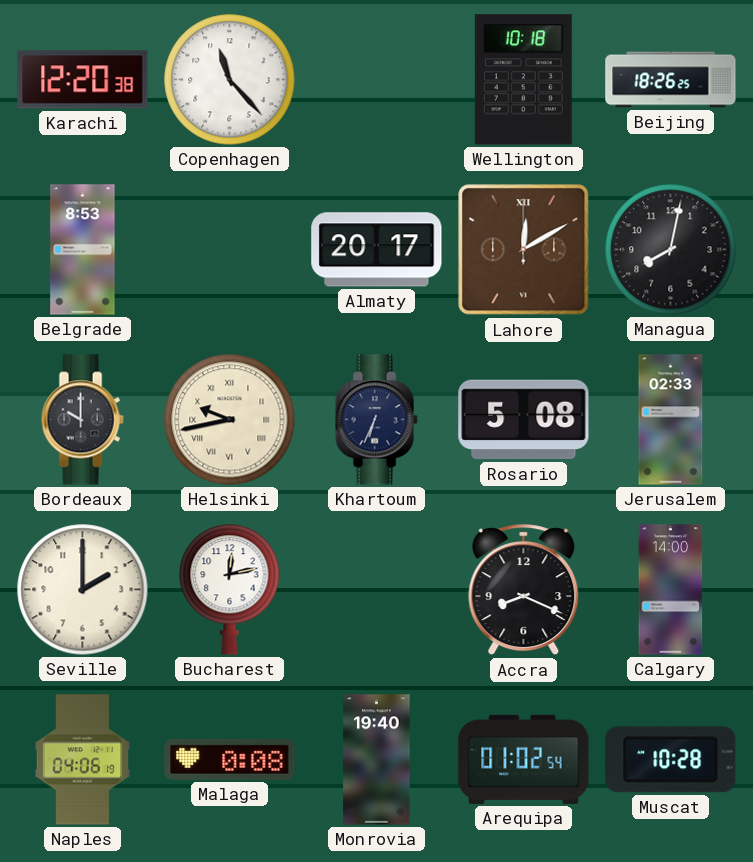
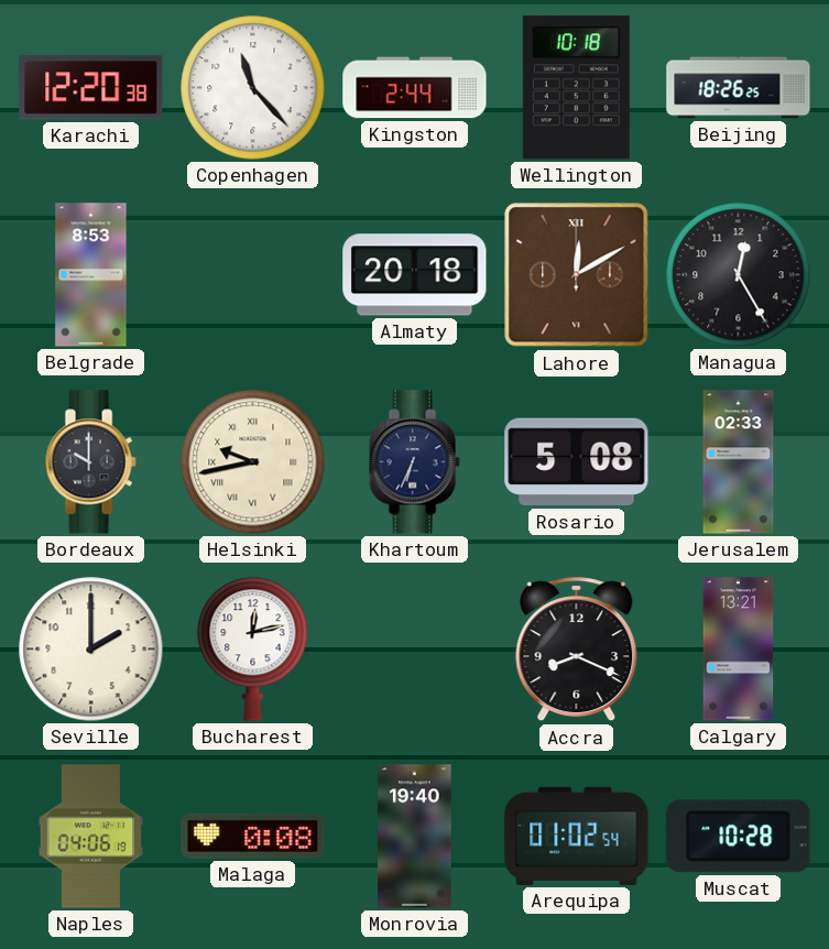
Kingston: none -> 2:44 (415, 88)
Almaty: 20:17 -> 20:18 (415, 275)
Managua: 8:02 -> 12:25 (739, 275)
Calgary: 14:00 -> 13:21 (739, 650)
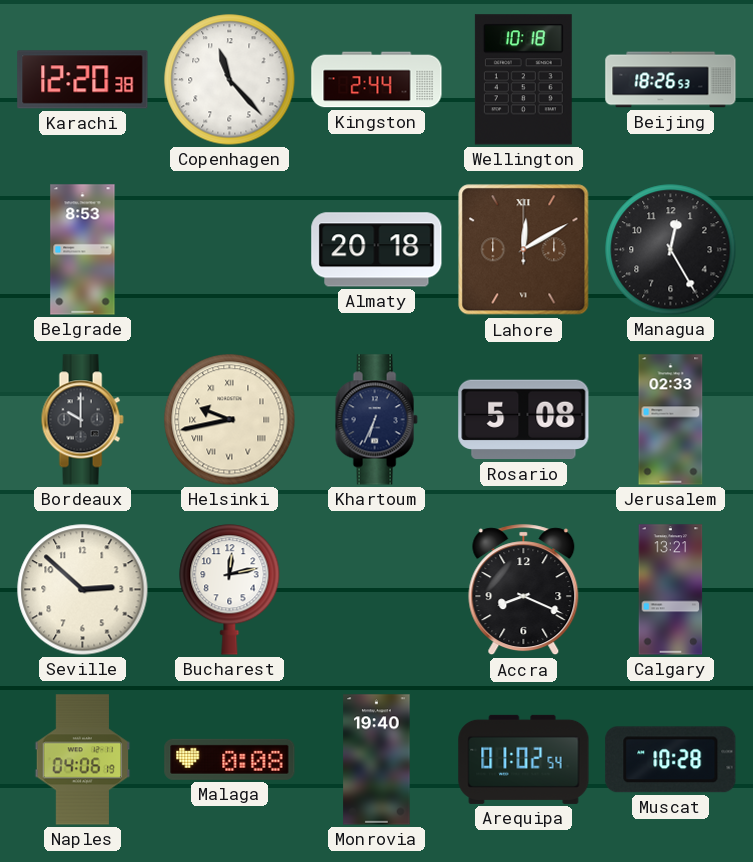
Beijing: 18:26:25 -> 18:26:53 (671, 80)
Seville: 2:00 -> 2:52 (83, 590)
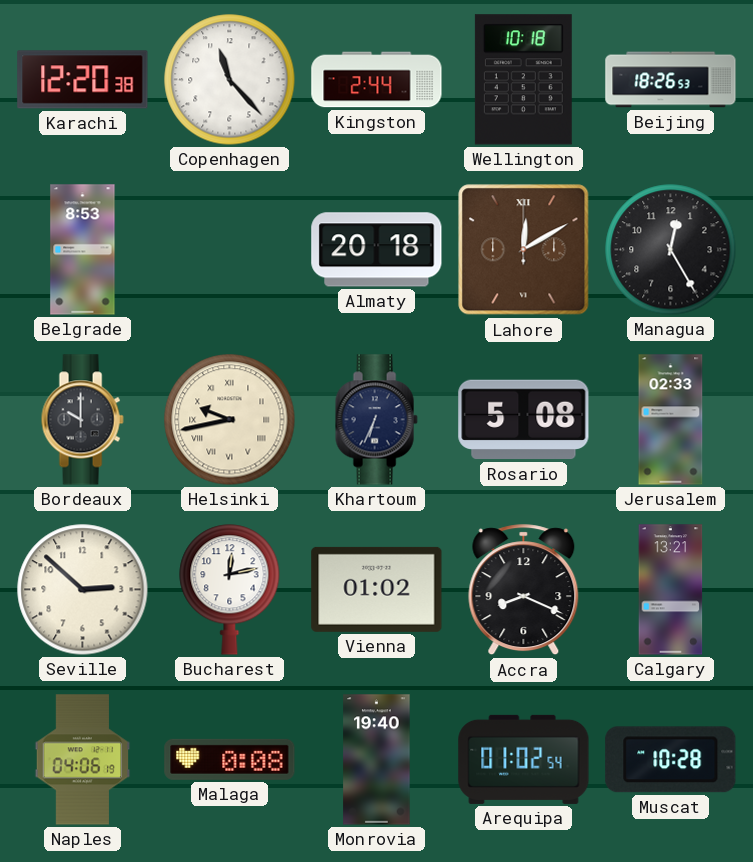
Vienna: none -> 01:02 (377, 589)
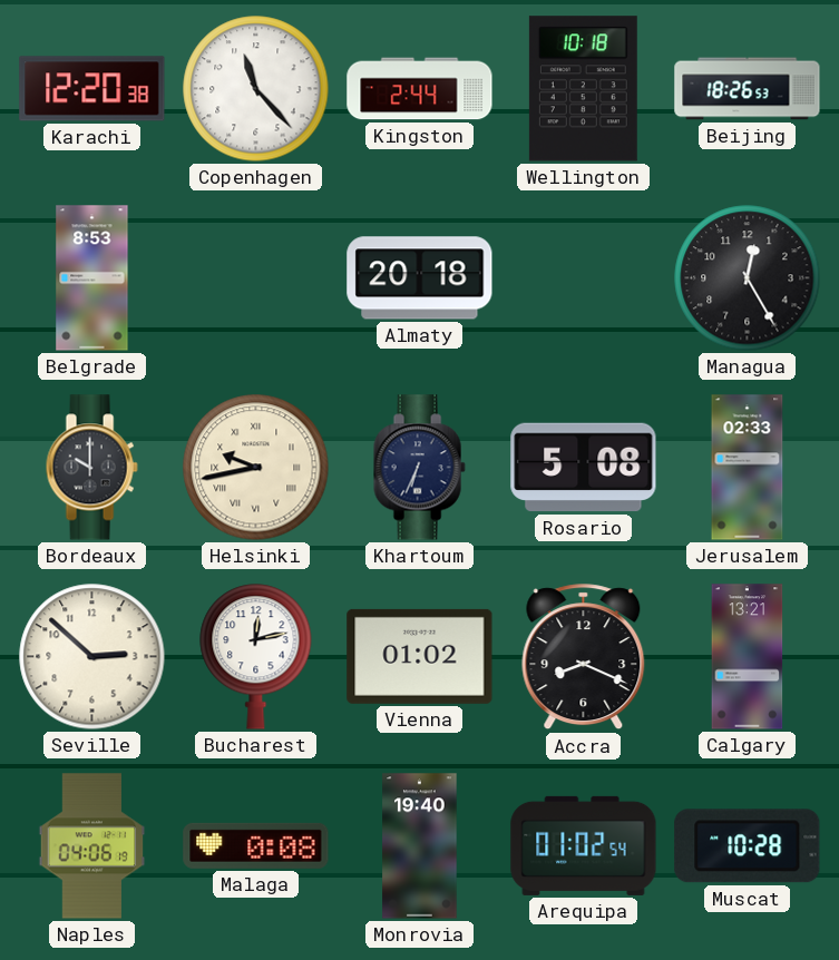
Lahore: 12:10 -> none (524, 250)
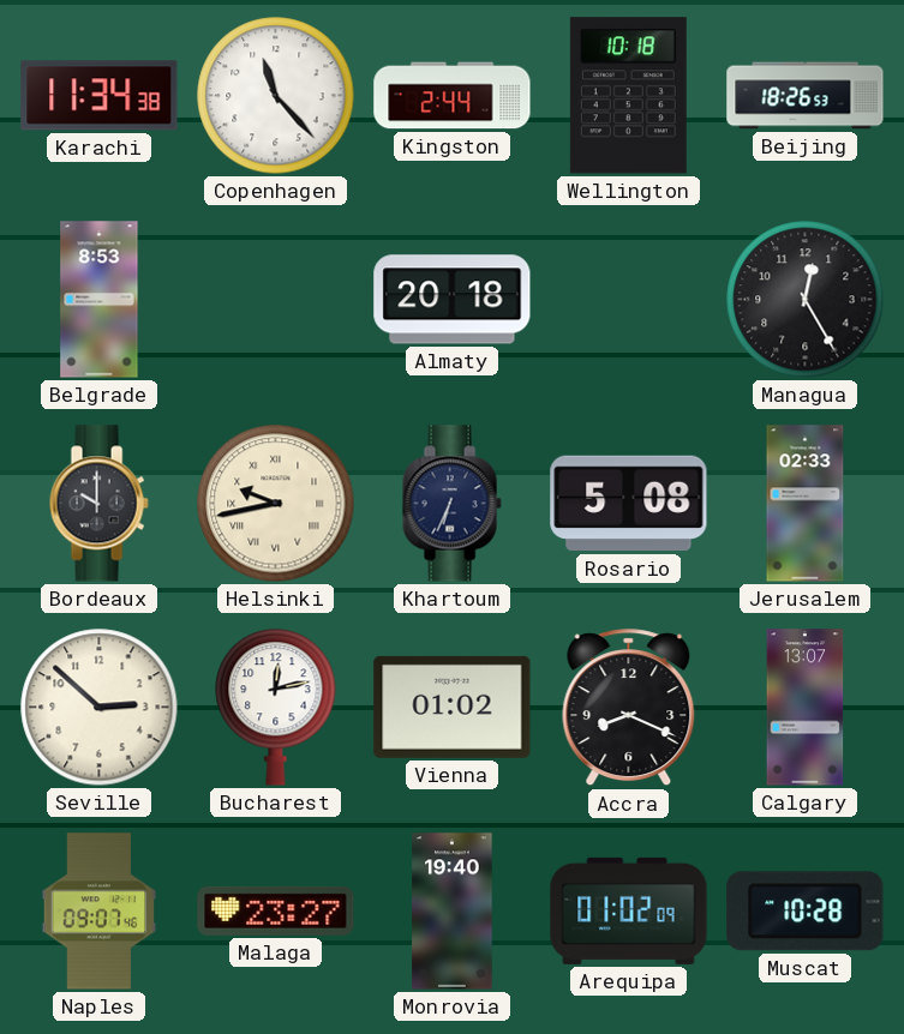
Karachi: 12:20 -> 11:34 (100, 96)
Calgary: 13:21 -> 13:07 (806, 708)
Naples: 04:06 -> 09:07 (100, 912)
Malaga: 0:08 -> 23:27 (276, 910)
Arequipa: 01:02:54 -> 01:02:09 (629, 910)
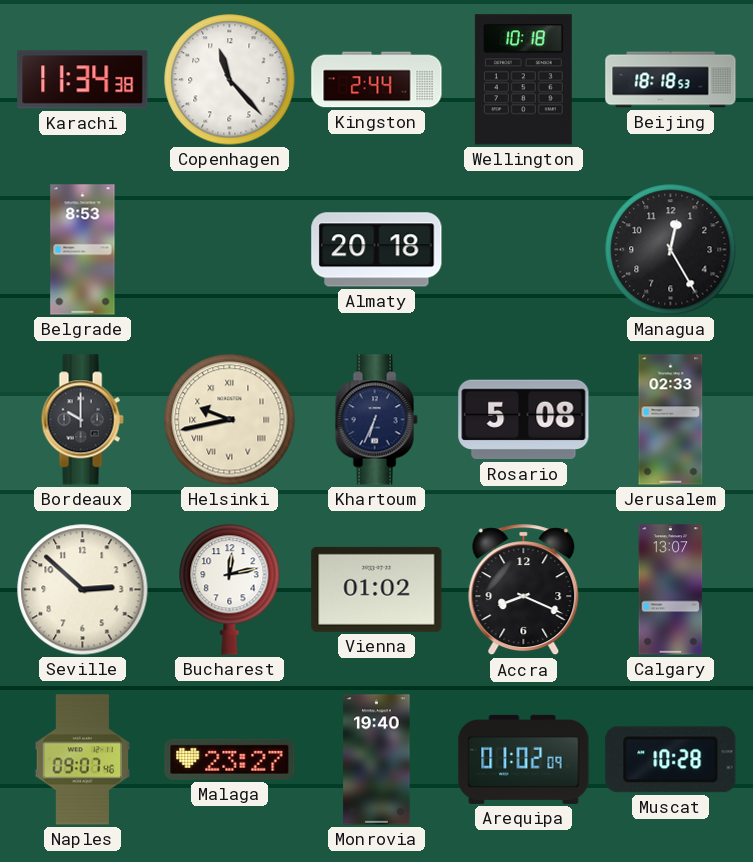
Beijing: 18:26 -> 18:18 (671, 80)
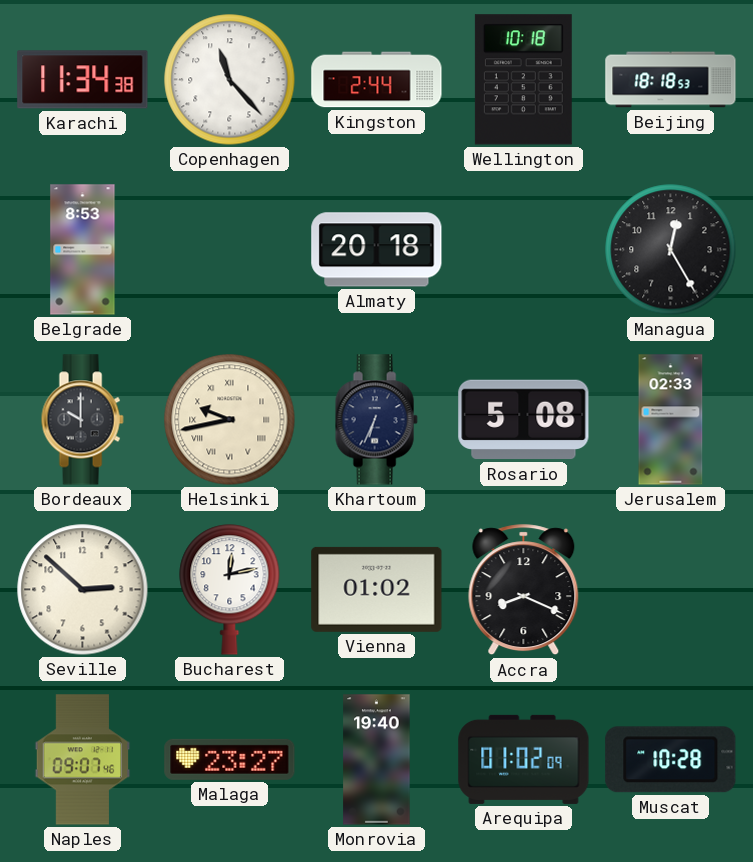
Calgary: 13:07 -> none (671, 590)
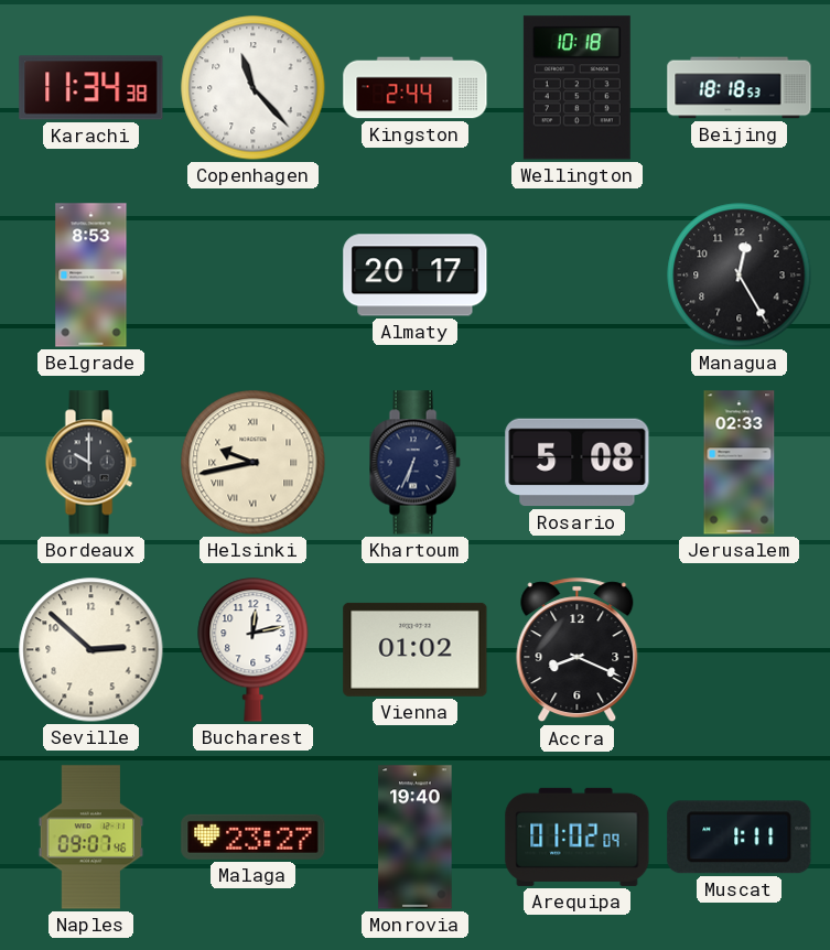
Almaty: 20:18 -> 20:17 (416, 276)
Muscat: 10:28 -> 1:11 (740, 838)
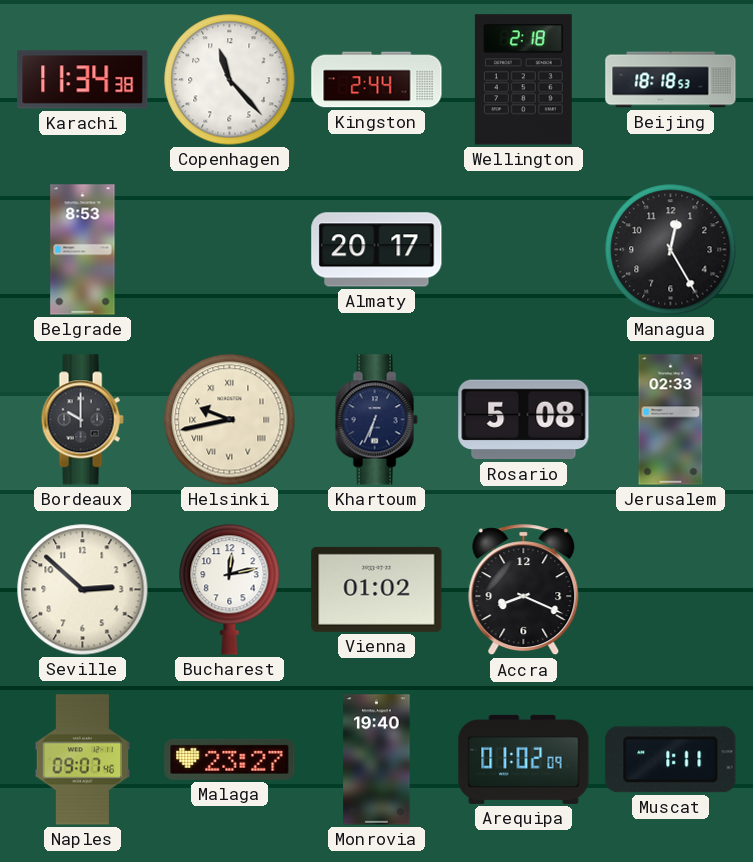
Wellington: 10:18 -> 2:18 (523, 80)
